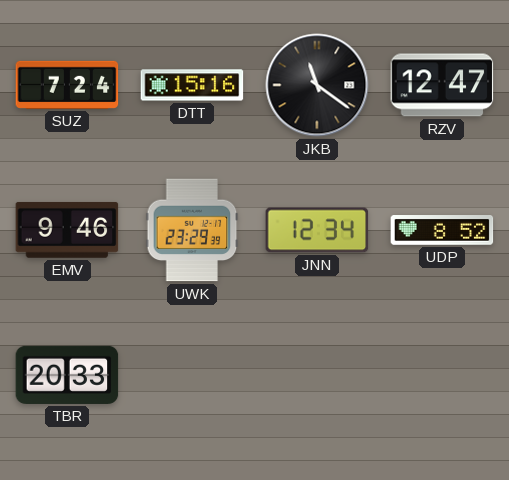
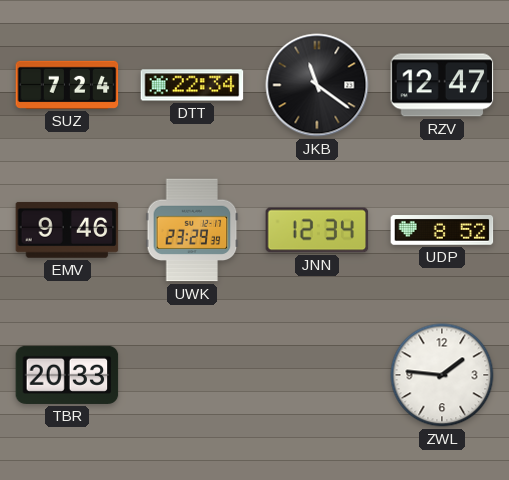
DTT: 15:16 -> 22:34 (192, 85)
ZWL: none -> 1:46 (442, 375)
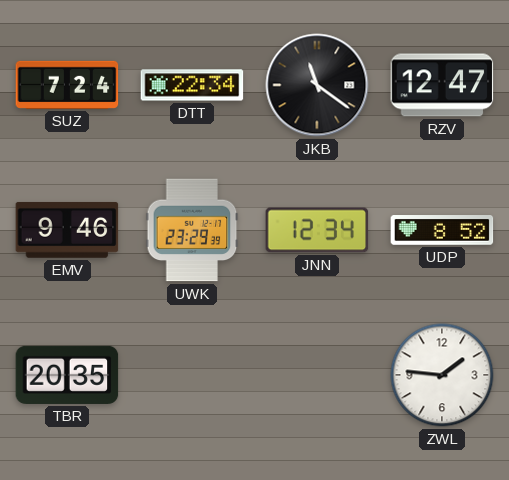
TBR: 20:33 -> 20:35 (67, 375)
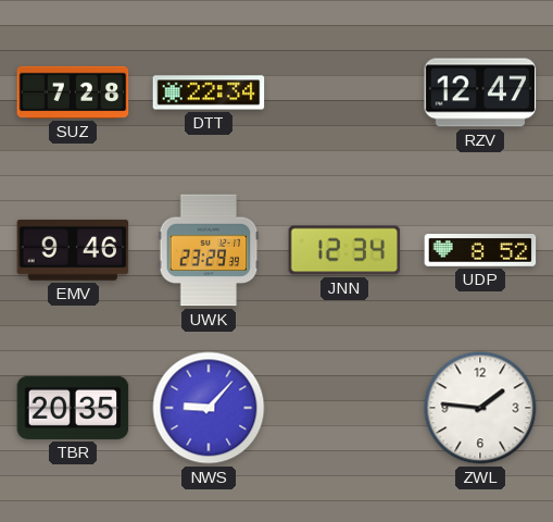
SUZ: 7:24 -> 7:28 (73, 92)
JKB: 11:21 -> none (317, 85)
NWS: none -> 9:07 (209, 408)
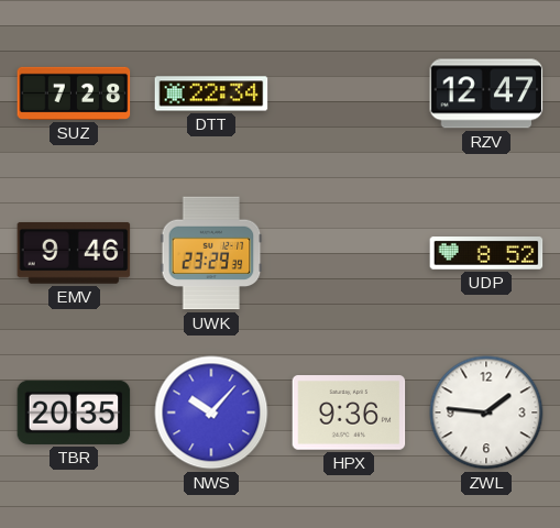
JNN: 12:34 -> none (344, 250)
NWS: 9:07 -> 10:07 (211, 413)
HPX: none -> 9:36 (349, 413)
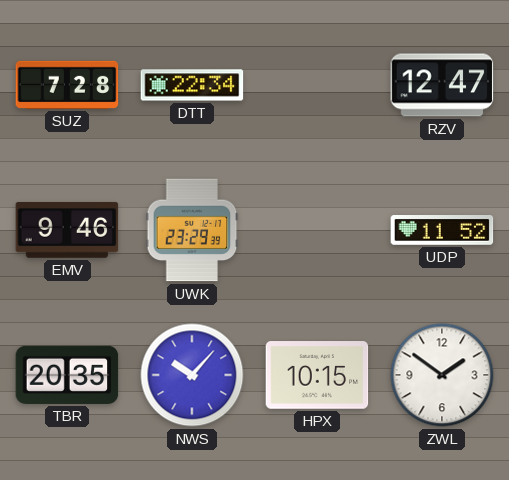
UDP: 8:52 -> 11:52 (442, 231)
HPX: 9:36 -> 10:15 (317, 375)
ZWL: 1:46 -> 1:51 (442, 375)
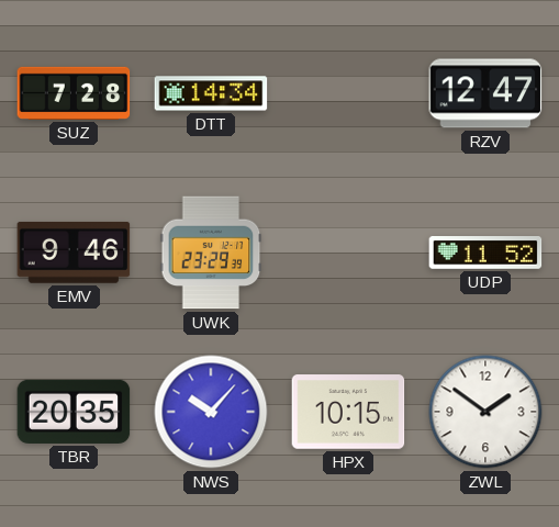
DTT: 22:34 -> 14:34 (211, 93)
